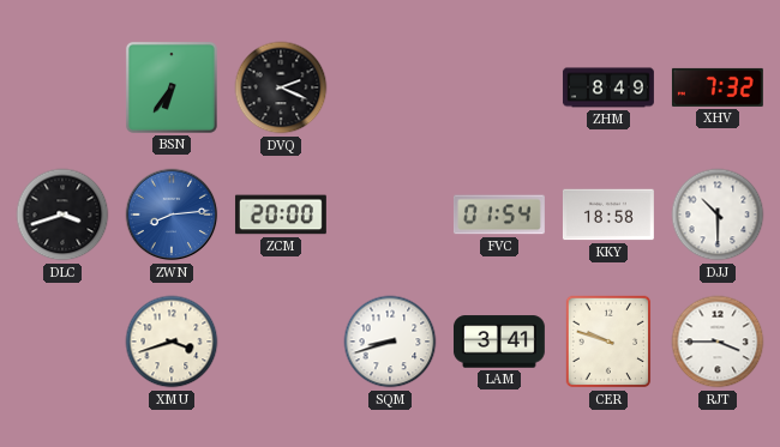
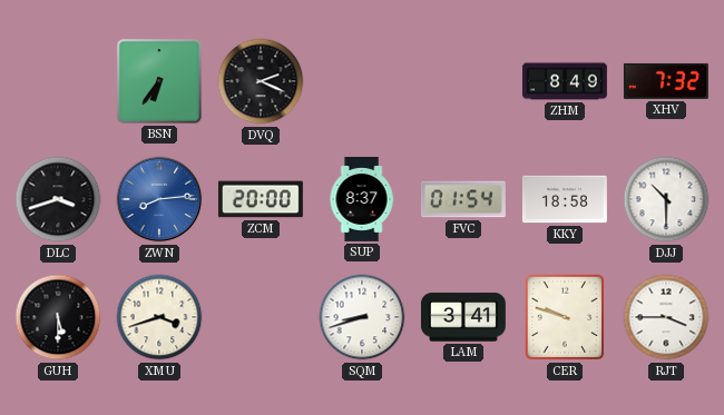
SUP: none -> 8:37 (362, 199)
GUH: none -> 5:30 (58, 317)
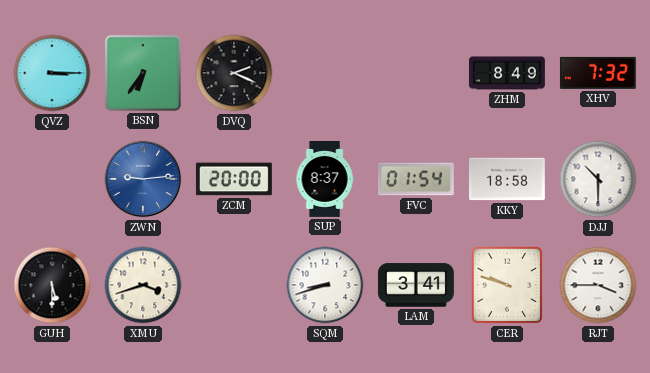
QVZ: none -> 3:15 (52, 73)
DLC: 3:42 -> none (58, 199)
ZWN: 8:14 -> 9:14 (143, 179)
